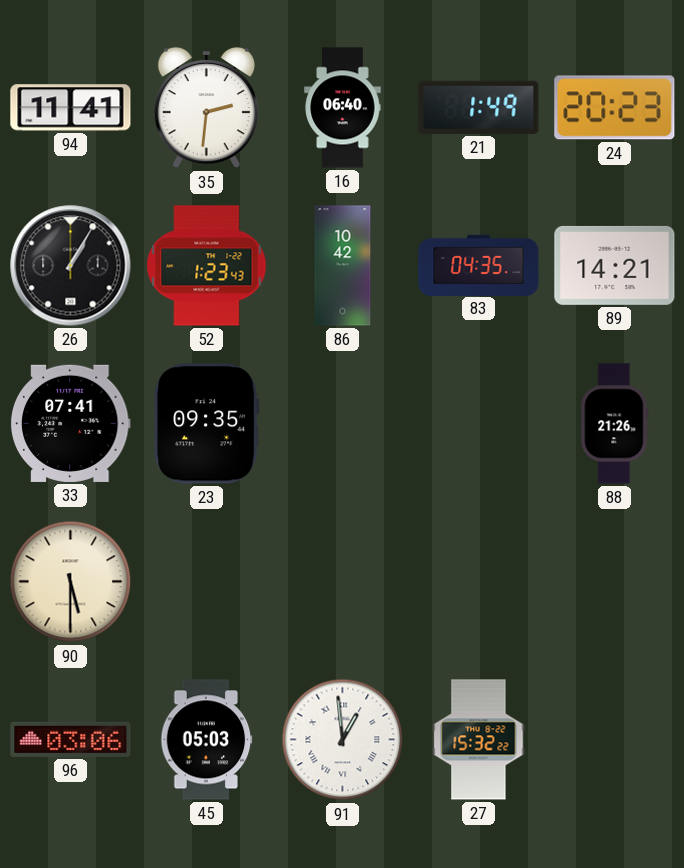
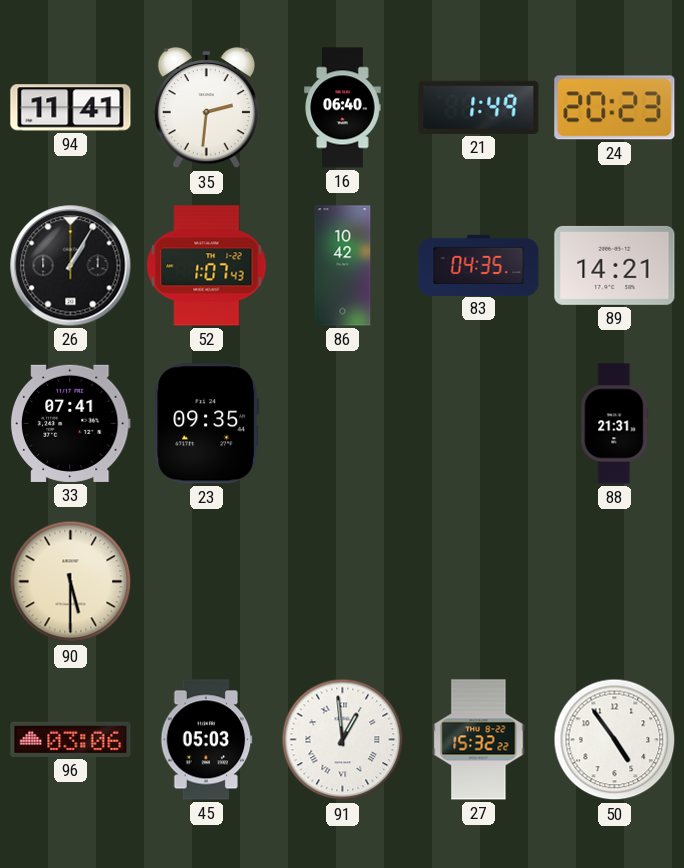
52: 1:23 -> 1:07 (207, 266)
88: 21:26 -> 21:31 (615, 424)
50: none -> 4:54 (615, 740)
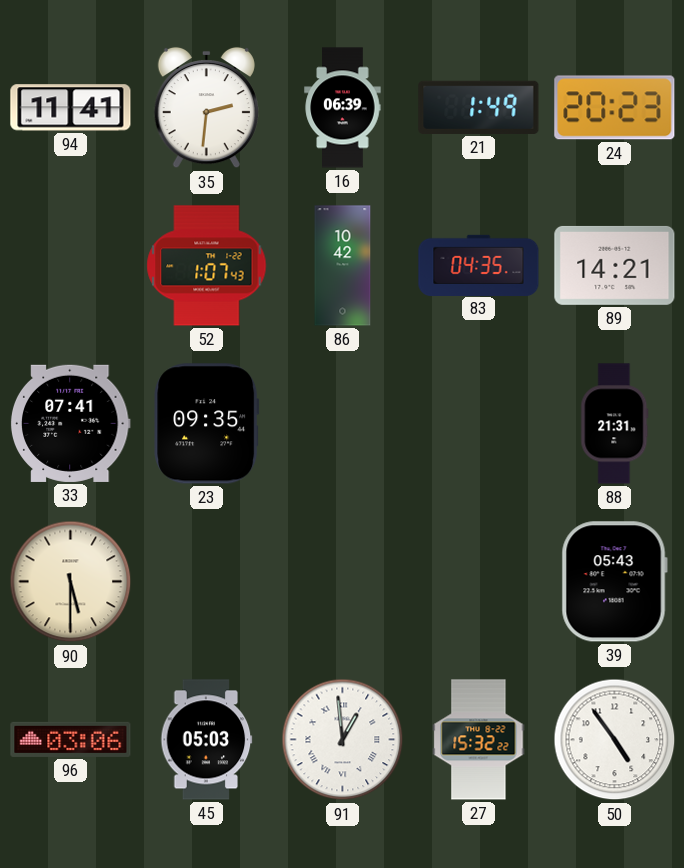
16: 06:40 -> 06:39 (343, 108)
26: 1:05 -> none (71, 266)
39: none -> 05:43 (614, 582)
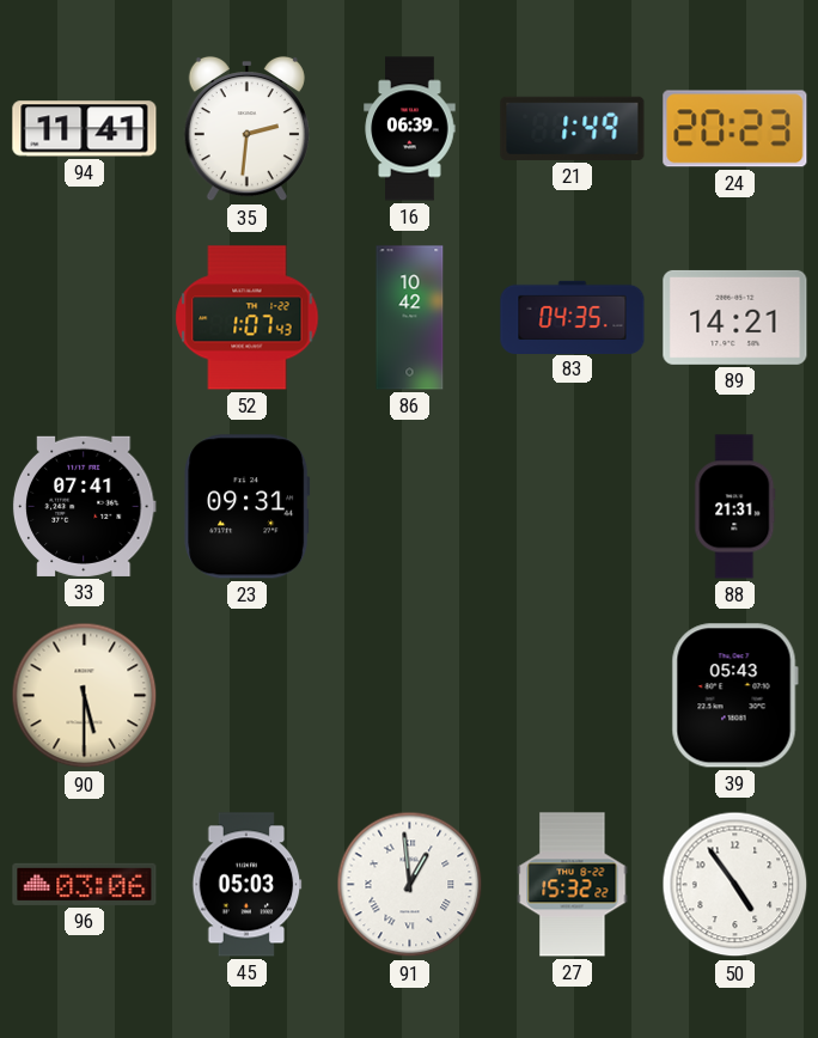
23: 09:35 -> 09:31 (248, 507)
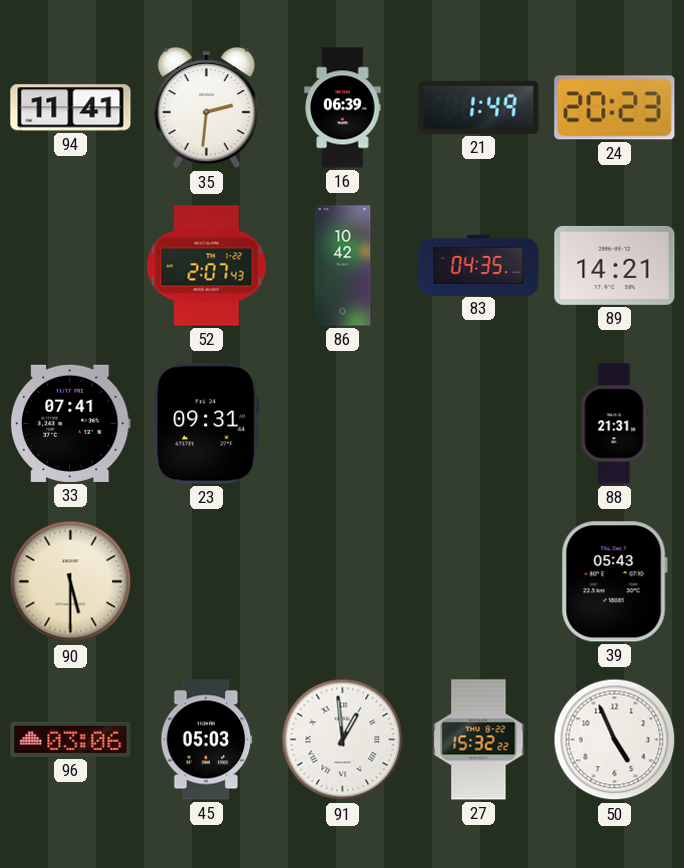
52: 1:07 -> 2:07 (207, 266)
50: 4:54 -> 4:56 (615, 740)
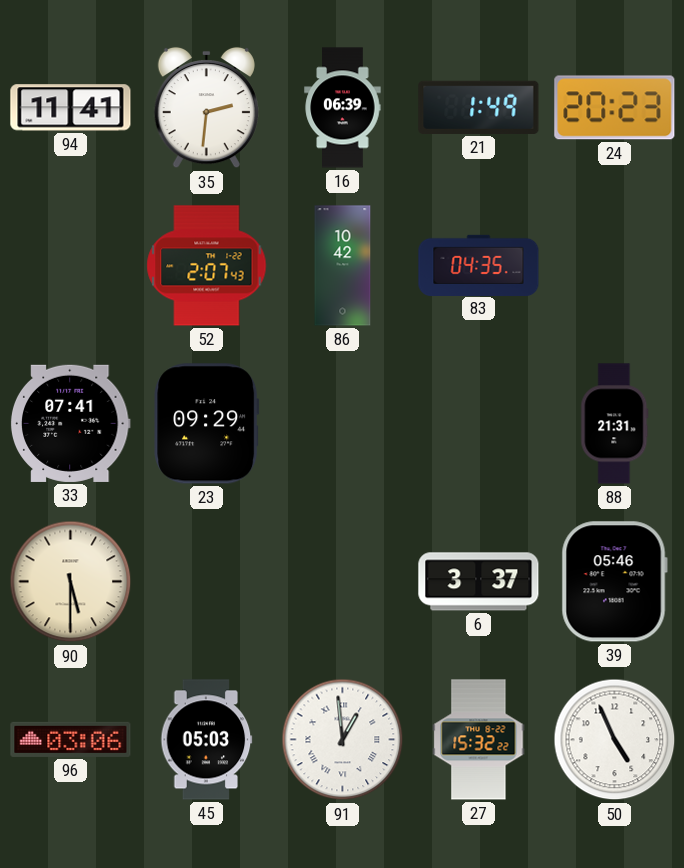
89: 14:21 -> none (615, 265)
23: 09:31 -> 09:29 (207, 424)
6: none -> 3:37 (479, 582)
39: 05:43 -> 05:46 (614, 582)
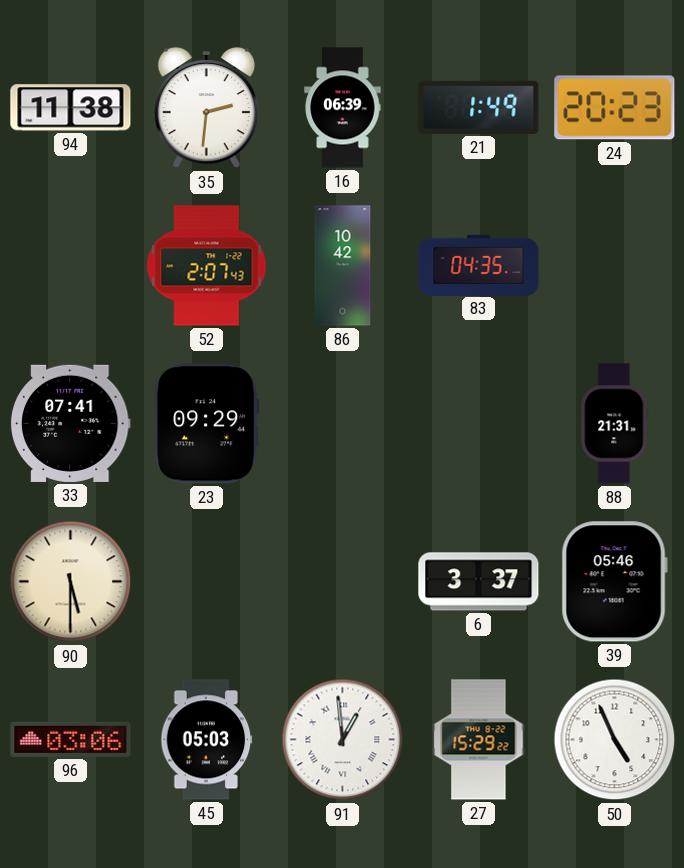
94: 11:41 -> 11:38 (71, 108)
27: 15:32 -> 15:29 (479, 740)
